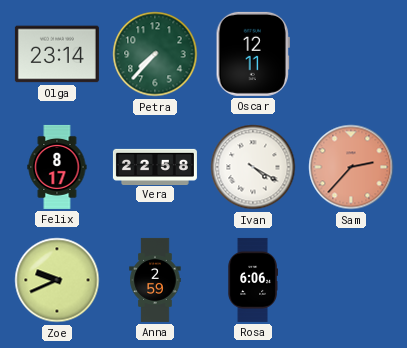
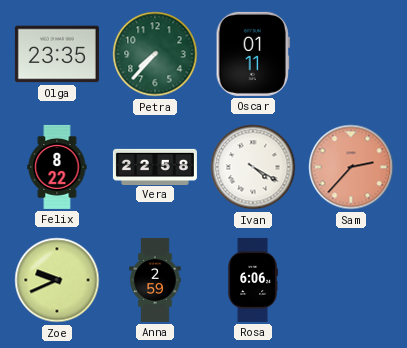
Olga: 23:14 -> 23:35 (57, 54)
Oscar: 12:11 -> 01:11 (253, 54)
Felix: 8:17 -> 8:22 (57, 167)
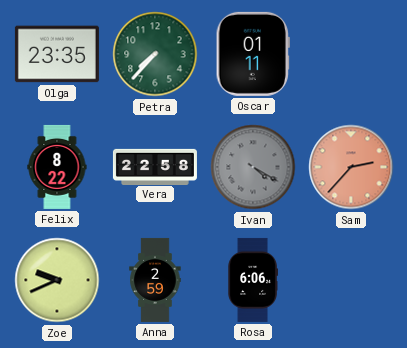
Ivan dial: white -> grey (253, 167)
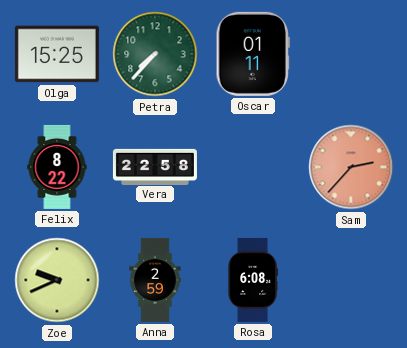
Olga: 23:35 -> 15:25 (57, 54)
Ivan: 4:20 -> none (253, 167)
Rosa: 6:06 -> 6:08 (253, 280)
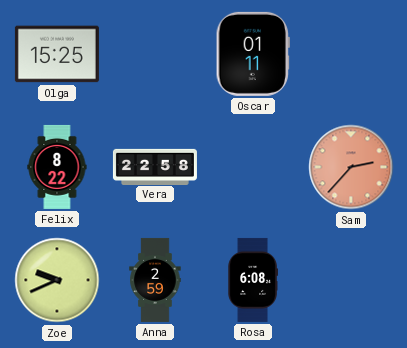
Petra: 7:37 -> none (155, 54)
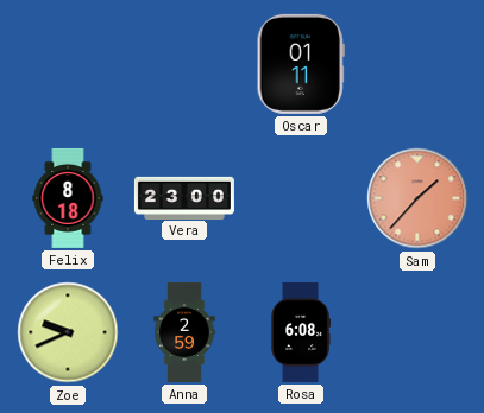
Olga: 15:25 -> none (57, 54)
Felix: 8:22 -> 8:18 (68, 198)
Vera: 22:58 -> 23:00 (184, 197)
Sam: 2:37 -> 1:37 (417, 198)
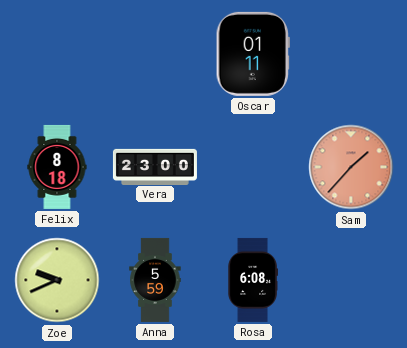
Anna: 2:59 -> 5:59 (155, 280)
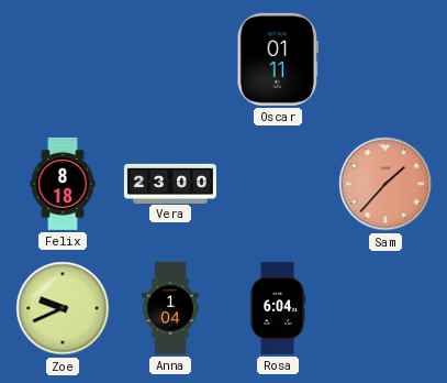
Anna: 5:59 -> 1:04 (170, 308)
Rosa: 6:08 -> 6:04 (278, 308)
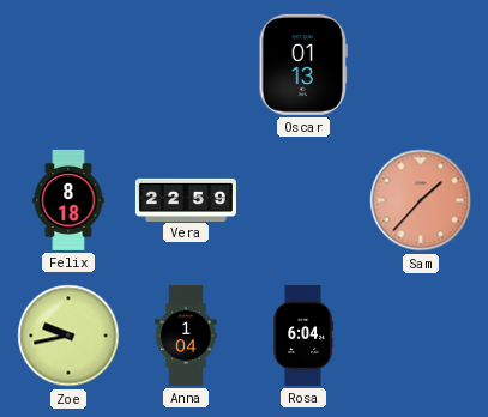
Oscar: 01:11 -> 01:13 (303, 65)
Vera: 23:00 -> 22:59 (186, 199)
Zoe: 9:41 -> 9:43 (68, 336)
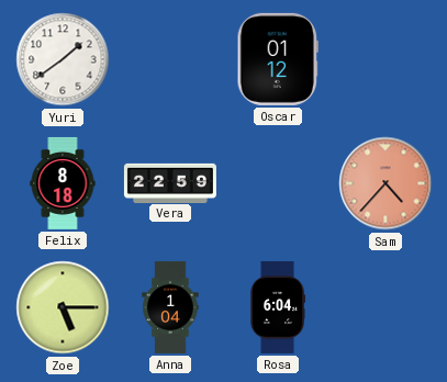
Yuri: none -> 1:39 (63, 59)
Oscar: 01:13 -> 01:12 (278, 59)
Sam: 1:37 -> 4:37 (385, 183)
Zoe: 9:43 -> 5:15 (63, 307)
